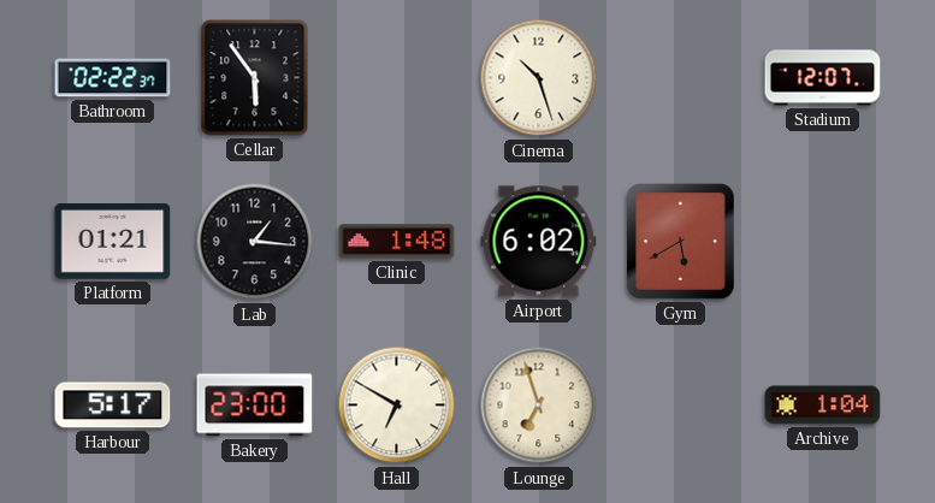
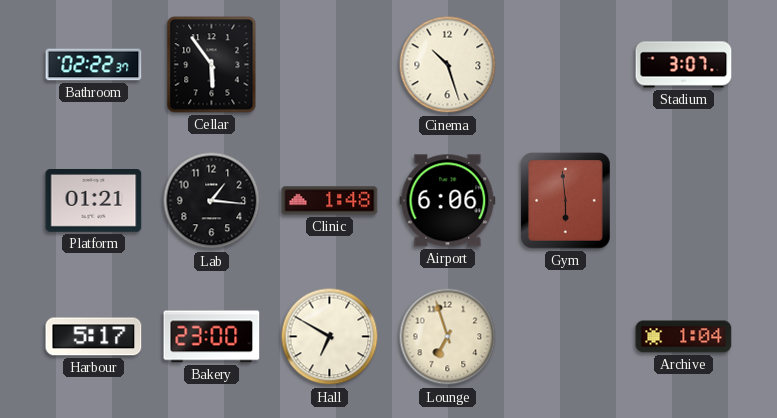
Stadium: 12:07 -> 3:07 (684, 65)
Airport: 6:02 -> 6:06 (448, 201)
Gym: 5:40 -> 5:59 (566, 201)
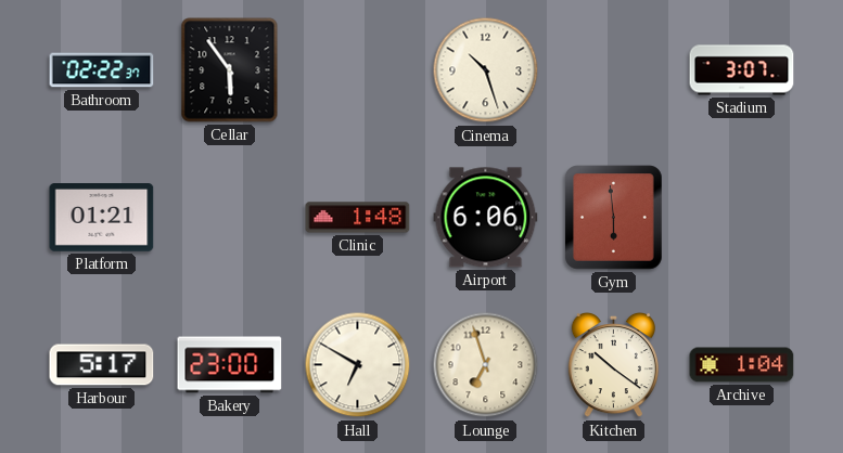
Lab: 1:16 -> none (212, 201)
Kitchen: none -> 10:21 (613, 365)
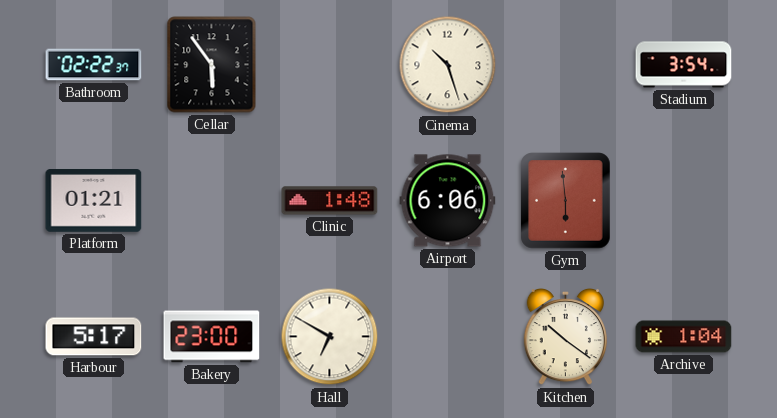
Stadium: 3:07 -> 3:54 (684, 65)
Lounge: 6:57 -> none (486, 365)
